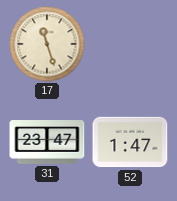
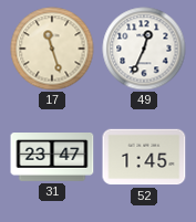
49: none -> 12:34 (144, 49)
52: 1:47 -> 1:45 (144, 157)
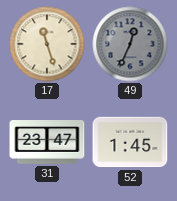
49 dial: white -> grey (130, 44)
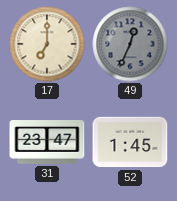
17: 11:27 -> 7:00 (47, 44)
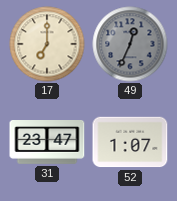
52: 1:45 -> 1:07 (130, 142)
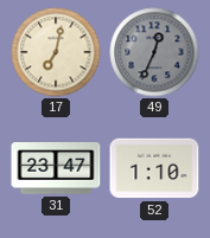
17: 7:00 -> 7:02 (56, 52)
52: 1:07 -> 1:10 (154, 168)
